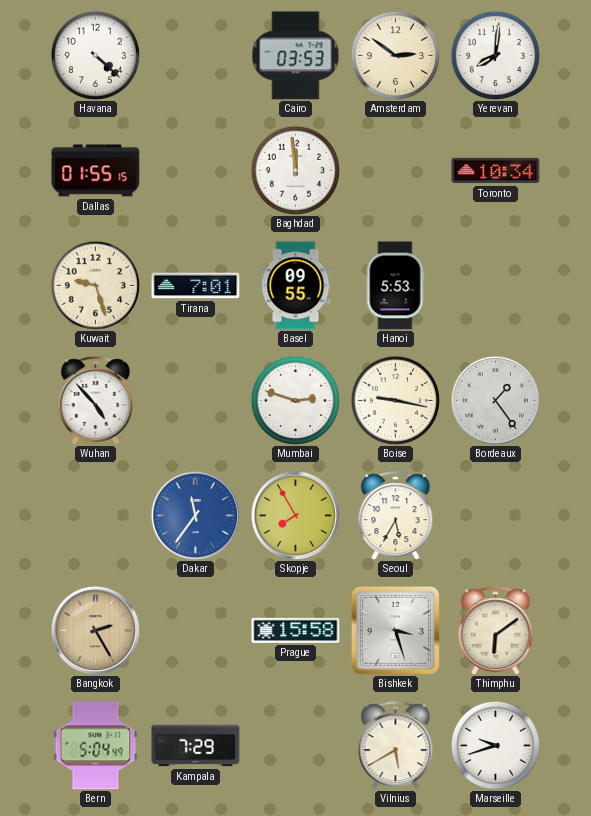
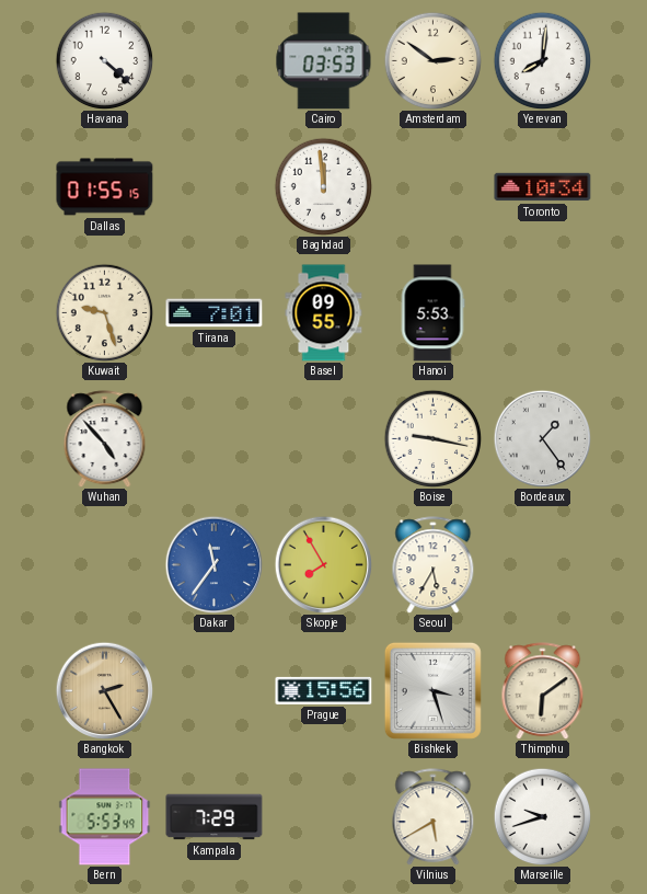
Mumbai: 2:48 -> none (295, 400)
Prague: 15:58 -> 15:56 (324, 690)
Bern: 5:04 -> 5:53 (105, 817)
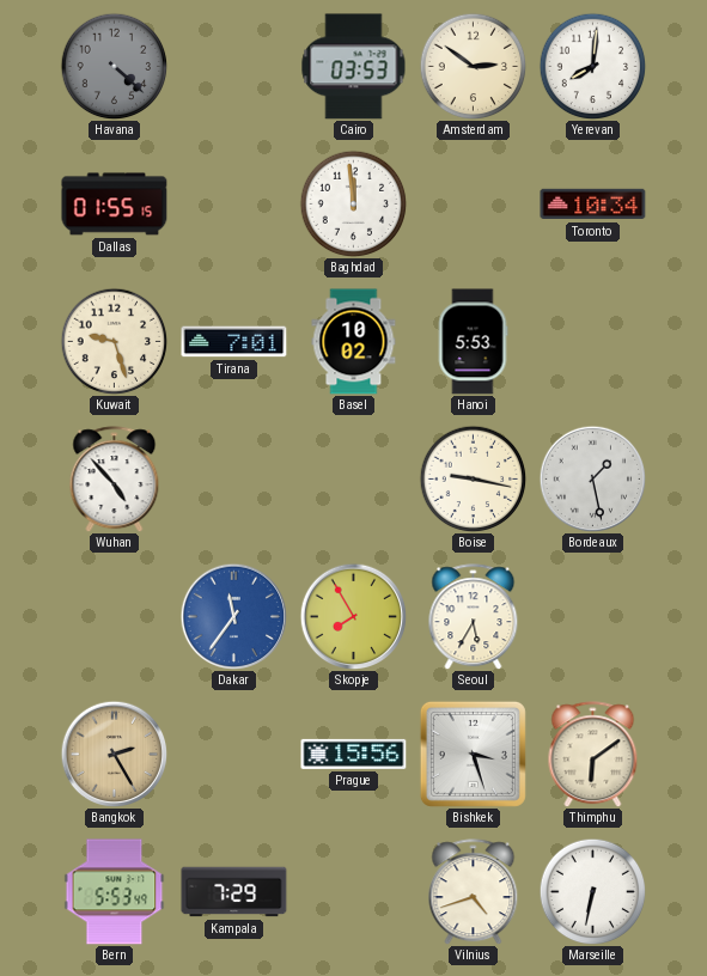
Havana dial: white -> grey (114, 66)
Basel: 09:55 -> 10:02 (354, 342)
Bordeaux: 1:24 -> 1:28 (592, 478)
Vilnius: 5:40 -> 4:42 (474, 892)
Marseille: 9:42 -> 6:32 (592, 891)
